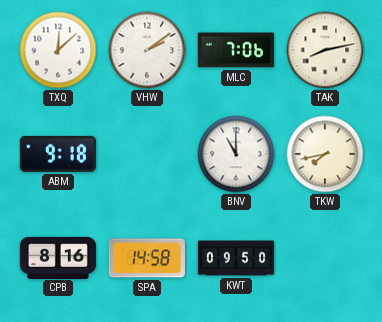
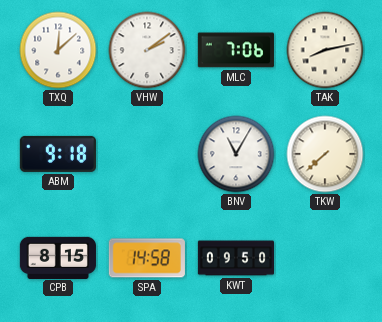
BNV: 11:00 -> 11:05 (236, 154)
TKW: 7:43 -> 7:38 (325, 154)
CPB: 8:16 -> 8:15 (58, 257)
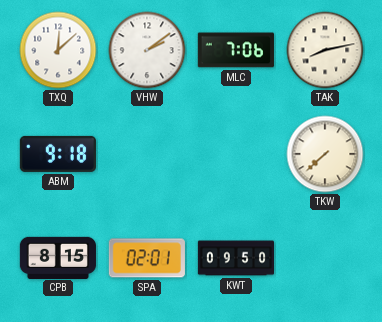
BNV: 11:05 -> none (236, 154)
SPA: 14:58 -> 02:01 (147, 258)
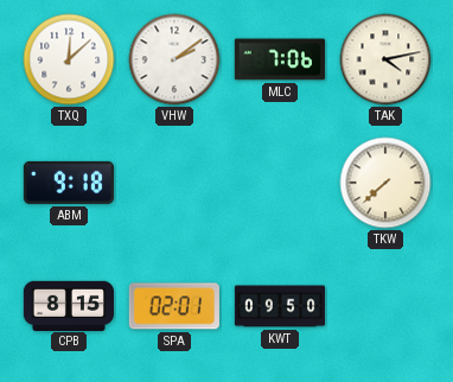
TAK: 8:13 -> 4:13 (385, 59)
